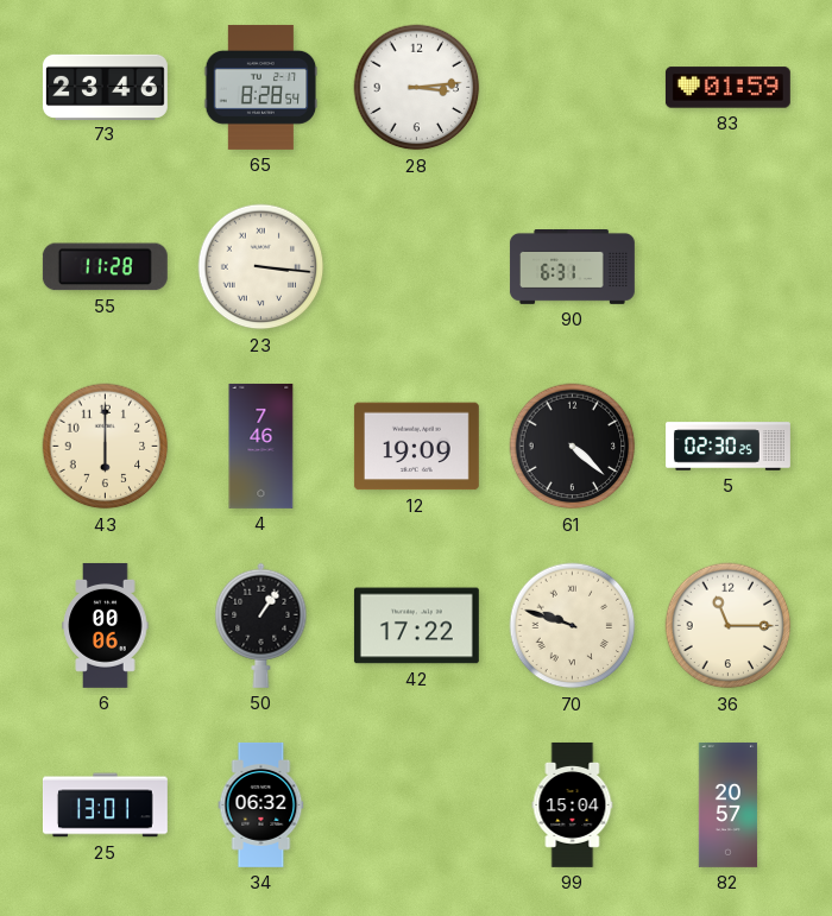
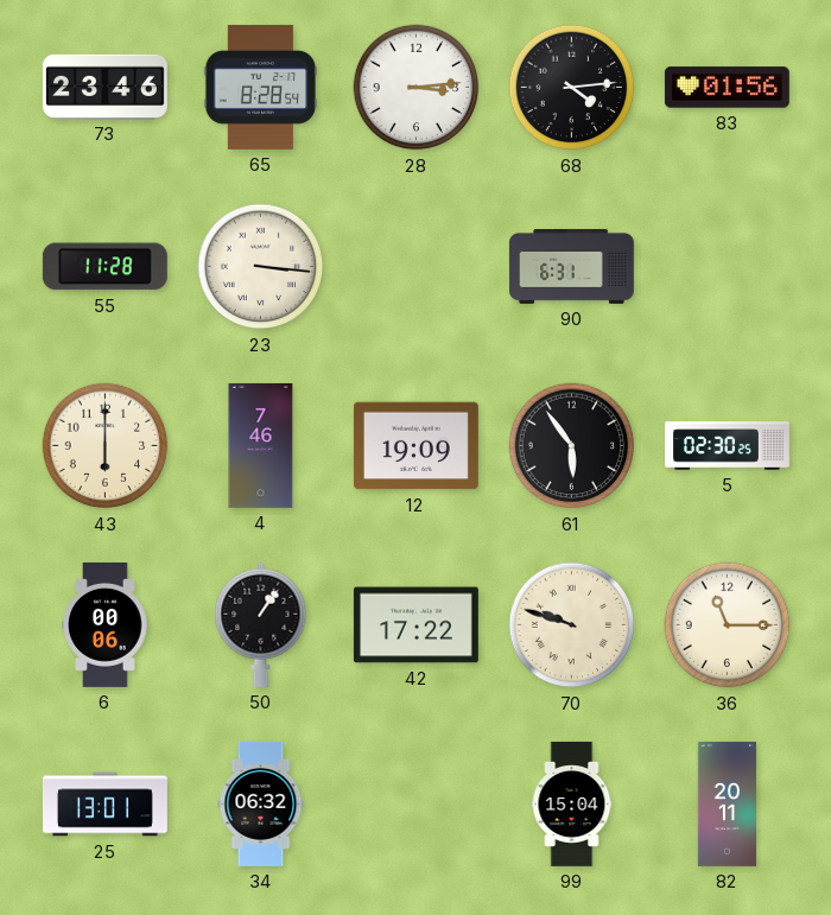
68: none -> 4:14 (572, 88)
83: 01:59 -> 01:56 (727, 88)
61: 4:22 -> 5:54 (572, 446)
82: 20:57 -> 20:11 (728, 803)
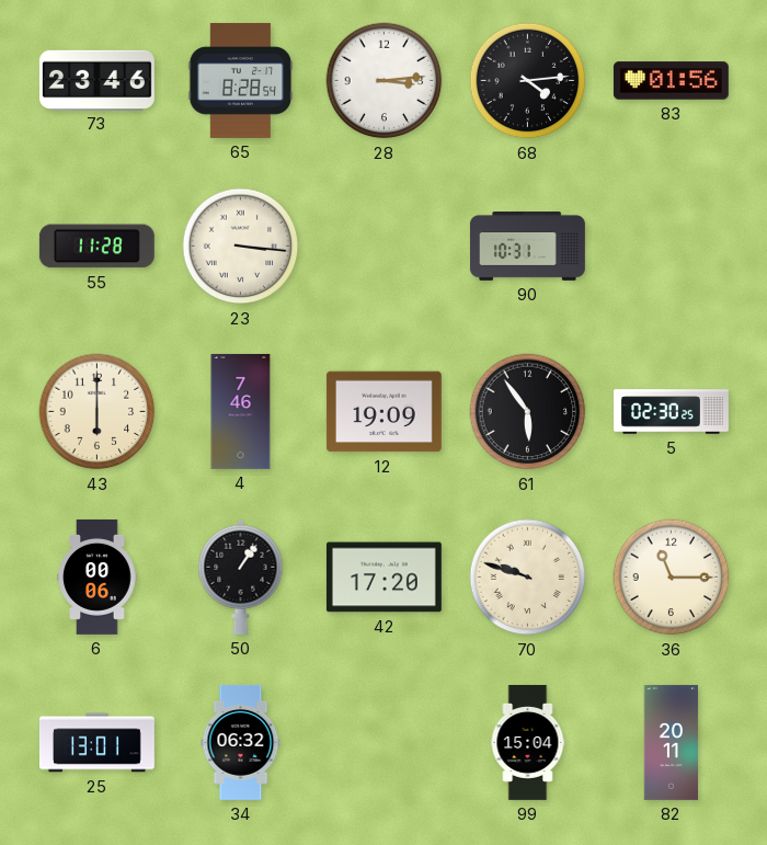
90: 6:31 -> 10:31 (527, 247)
42: 17:22 -> 17:20 (383, 578)
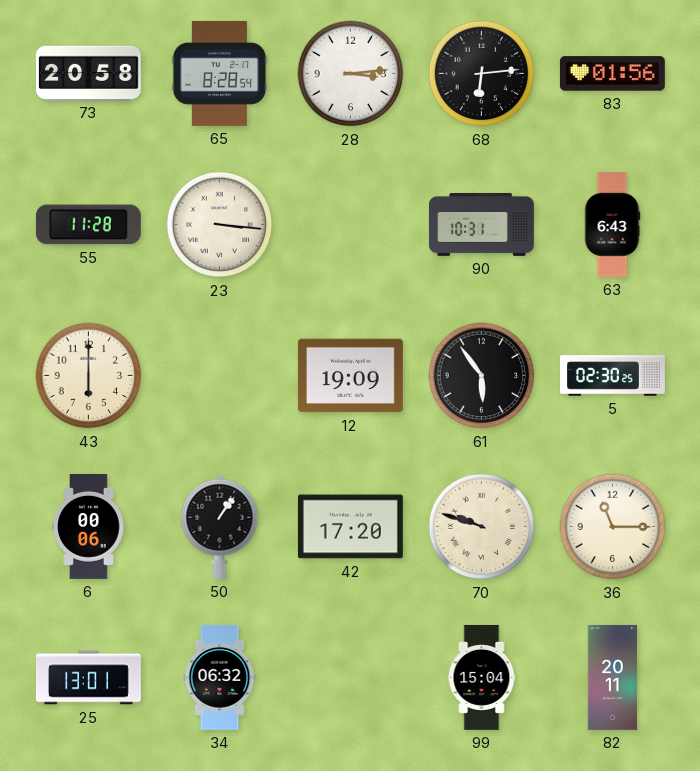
73: 23:46 -> 20:58 (88, 73)
68: 4:14 -> 6:14 (482, 74)
63: none -> 6:43 (612, 224)
4: 7:46 -> none (241, 411)
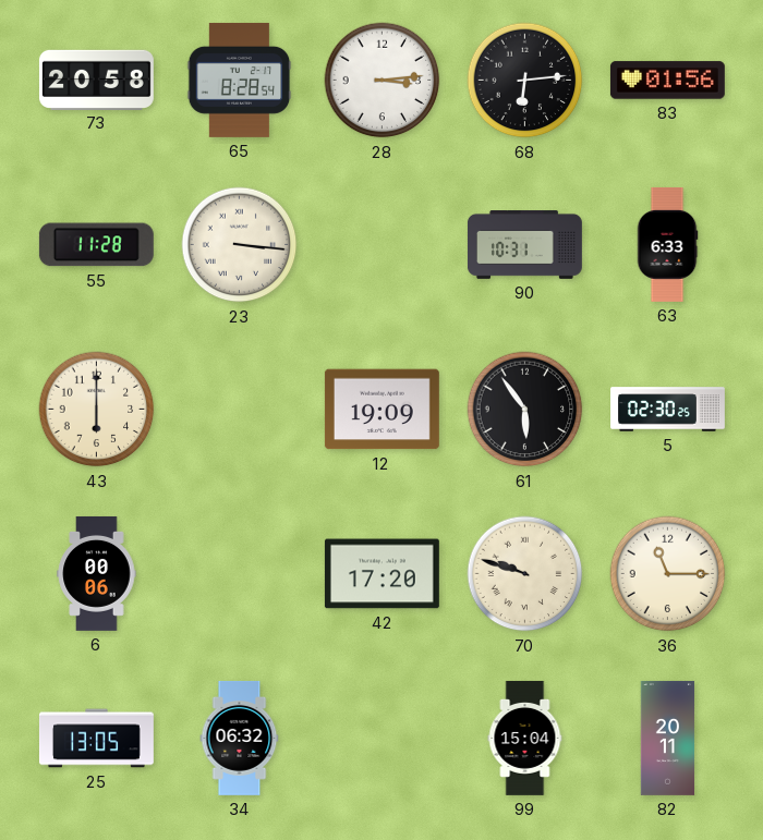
63: 6:43 -> 6:33 (667, 244)
50: 1:06 -> none (220, 526)
25: 13:01 -> 13:05 (96, 739)
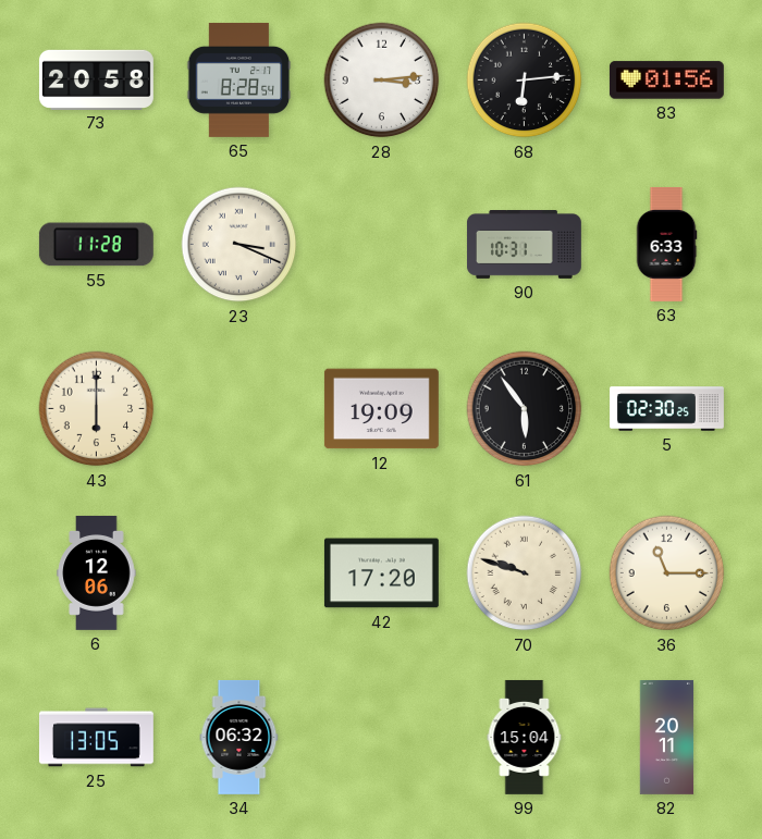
23: 3:16 -> 3:19 (239, 245)
6: 00:06 -> 12:06 (97, 572)
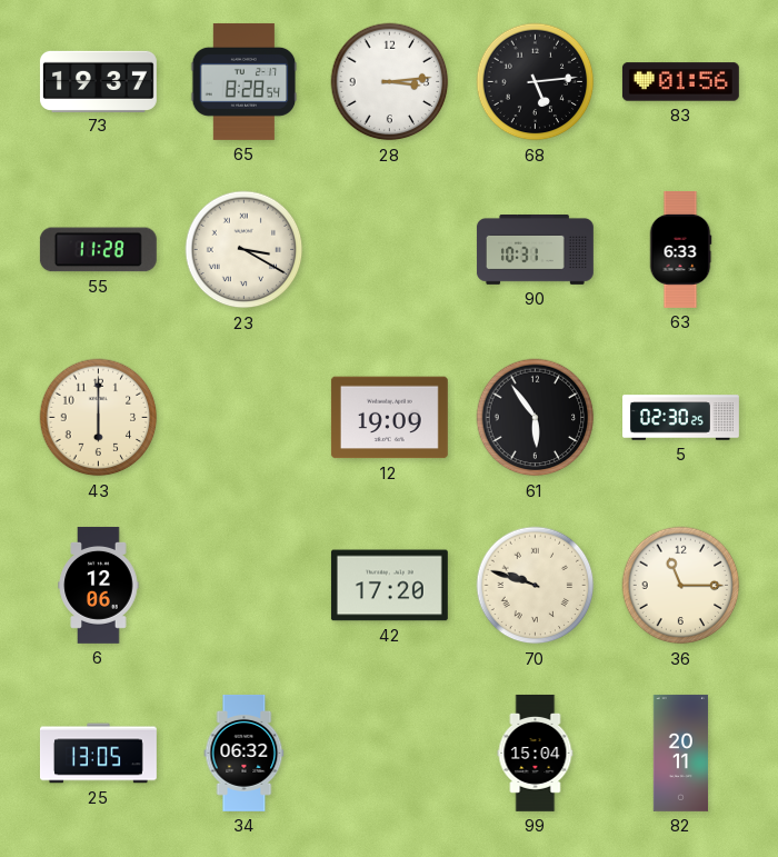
73: 20:58 -> 19:37 (98, 81)
68: 6:14 -> 5:14 (536, 82)
23: 3:19 -> 3:20 (245, 250)
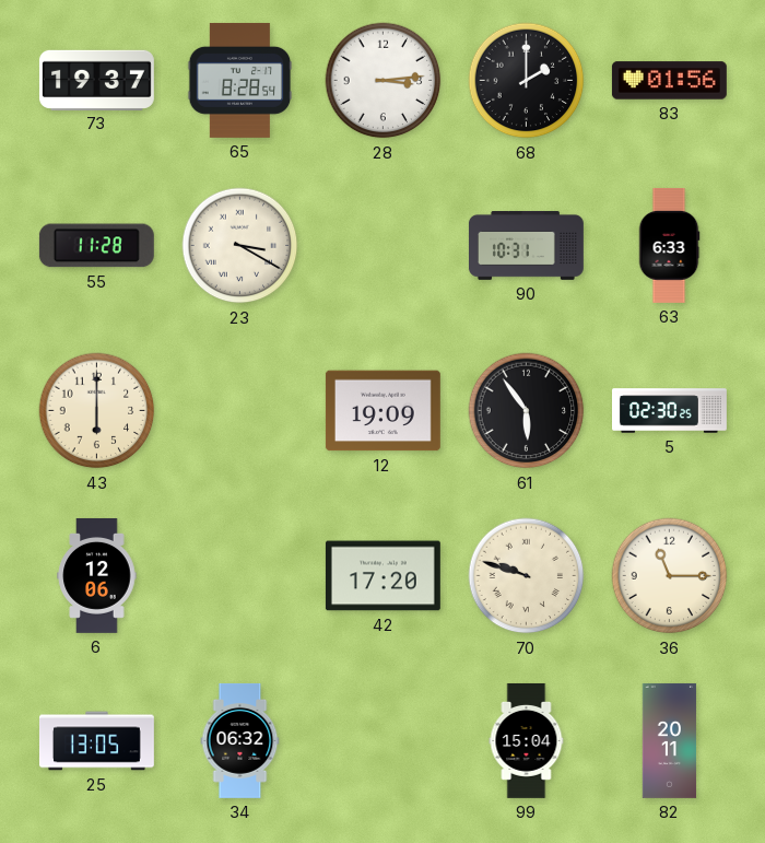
68: 5:14 -> 2:00 (527, 81)
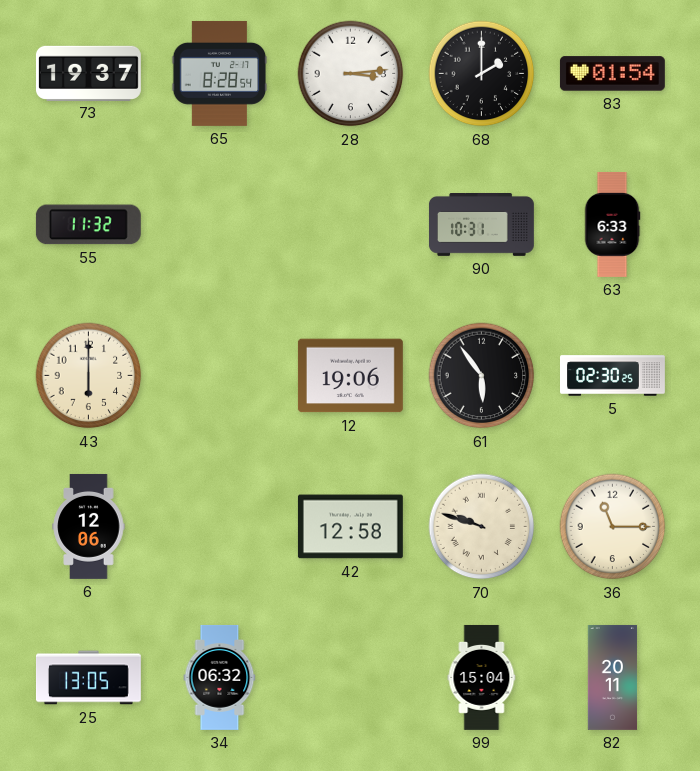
83: 01:56 -> 01:54 (612, 74)
55: 11:28 -> 11:32 (88, 225)
23: 3:20 -> none (240, 246)
12: 19:09 -> 19:06 (350, 376)
42: 17:20 -> 12:58 (350, 527)
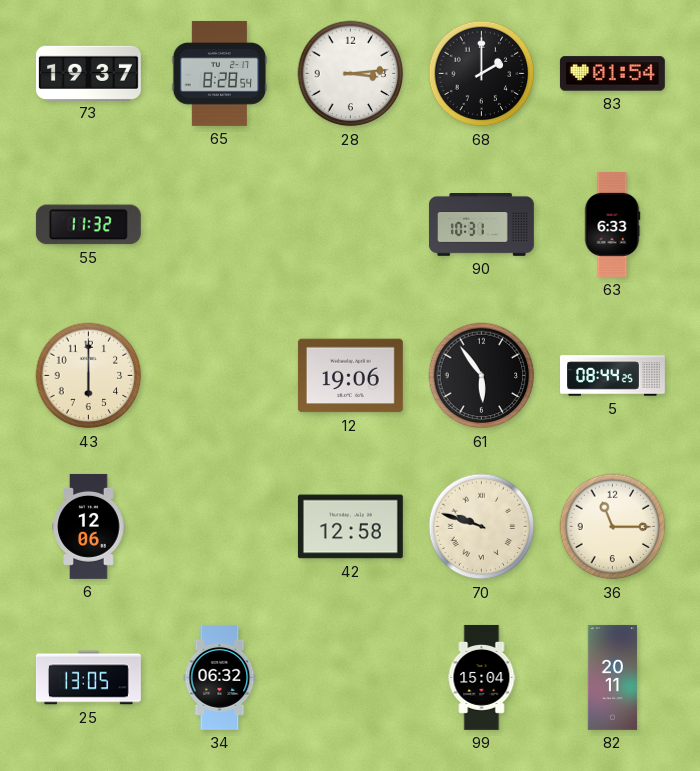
5: 02:30 -> 08:44 (613, 376)
